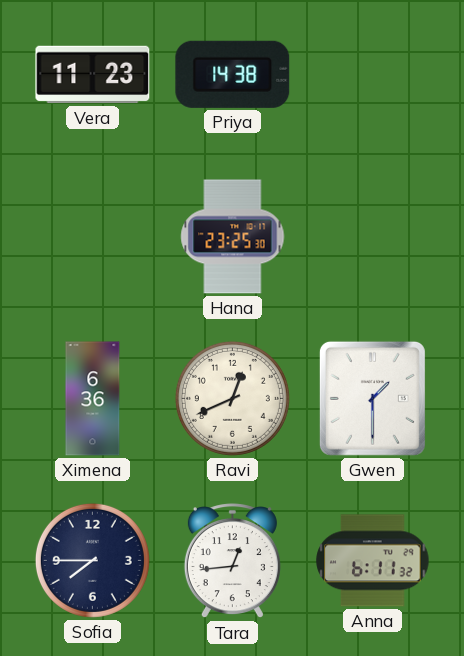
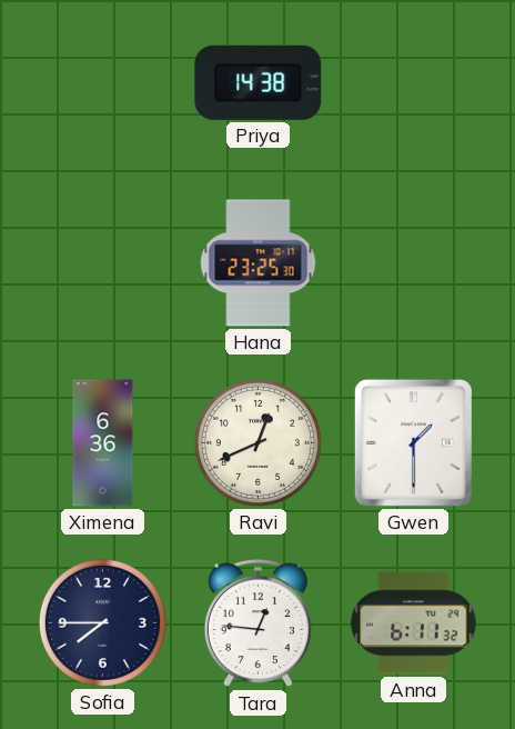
Vera: 11:23 -> none (93, 75)
Tara: 12:44 -> 12:46 (257, 623)
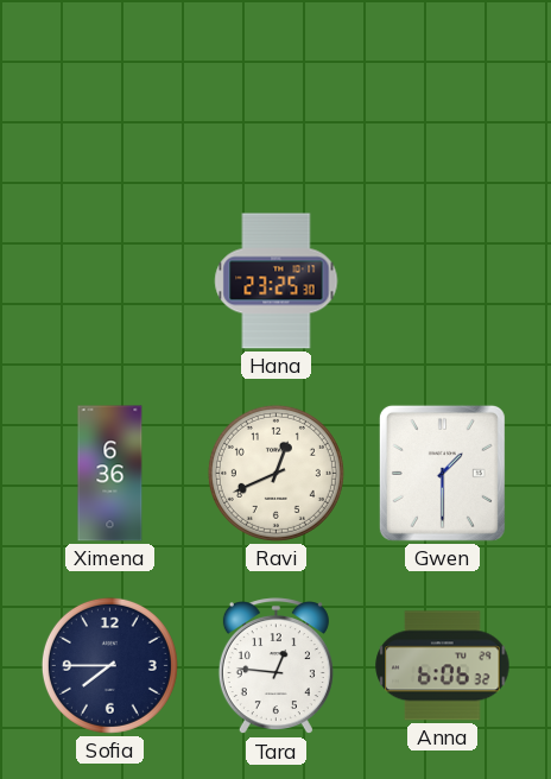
Priya: 14:38 -> none (259, 82)
Anna: 6:11 -> 6:06 (443, 666)
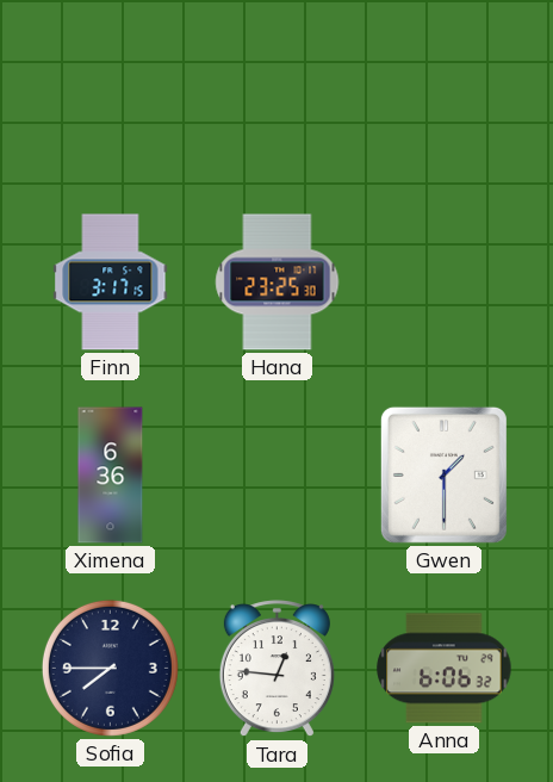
Finn: none -> 3:17 (111, 283)
Ravi: 12:41 -> none (275, 473)
